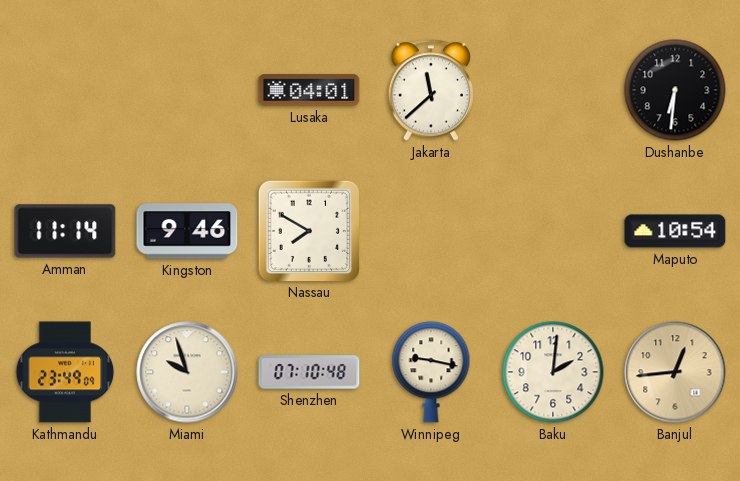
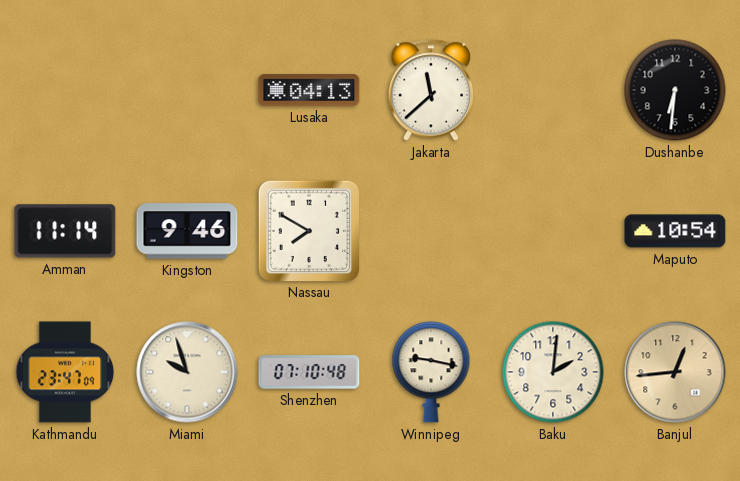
Lusaka: 04:01 -> 04:13 (309, 90)
Kathmandu: 23:49 -> 23:47 (65, 372)
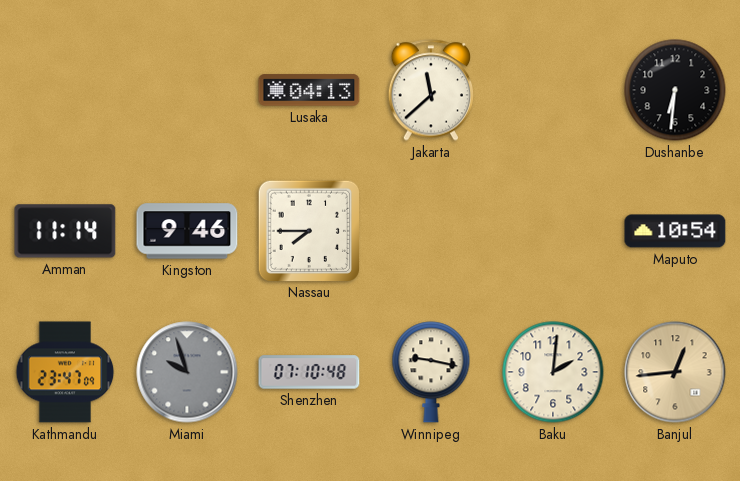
Nassau: 7:50 -> 7:45 (308, 230)
Miami dial: cream -> grey (187, 372)
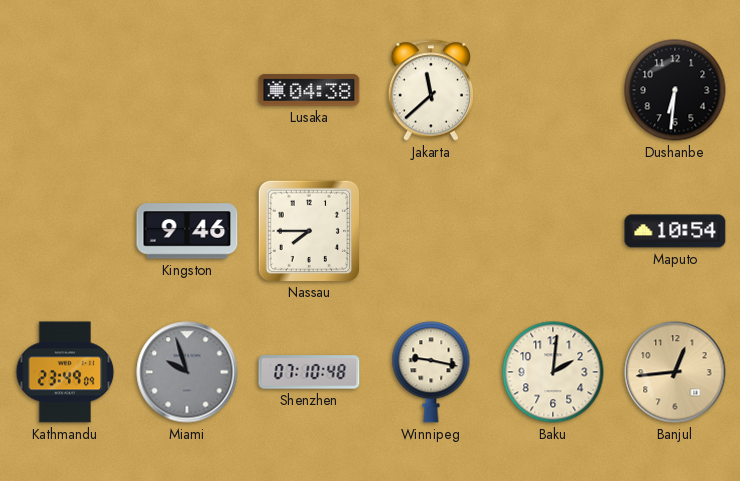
Lusaka: 04:13 -> 04:38 (309, 90)
Amman: 11:14 -> none (65, 231)
Kathmandu: 23:47 -> 23:49 (65, 372)
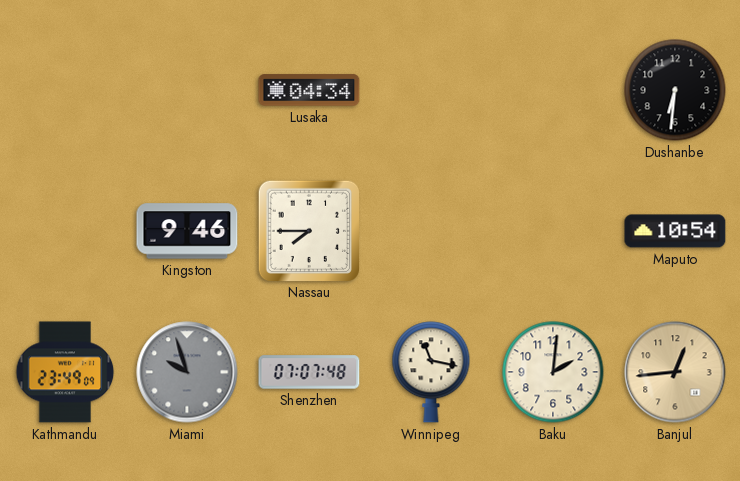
Lusaka: 04:38 -> 04:34 (309, 90)
Jakarta: 11:38 -> none (430, 90)
Shenzhen: 07:10 -> 07:07 (309, 372)
Winnipeg: 9:17 -> 11:17 (431, 372)
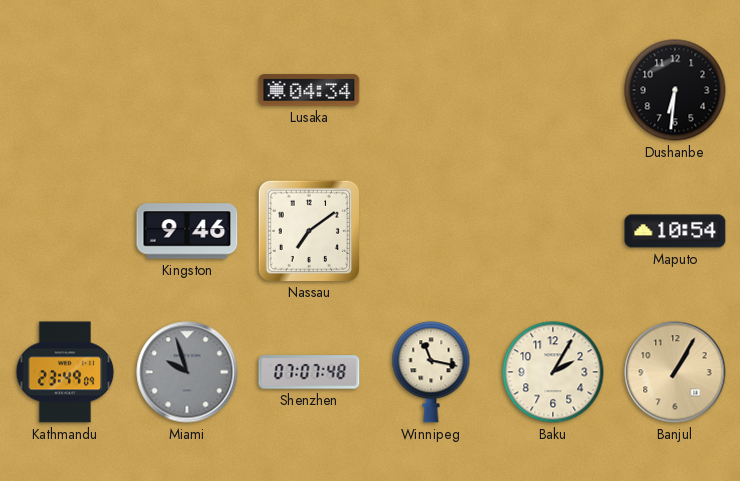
Nassau: 7:45 -> 7:09 (308, 230)
Baku: 2:01 -> 2:05 (553, 372)
Banjul: 12:44 -> 1:05 (675, 372)
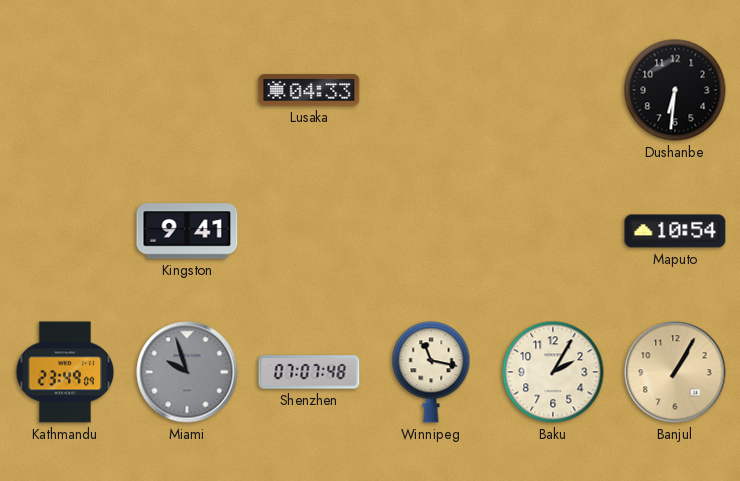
Lusaka: 04:34 -> 04:33 (309, 90)
Kingston: 9:46 -> 9:41 (187, 231)
Nassau: 7:09 -> none (308, 230)
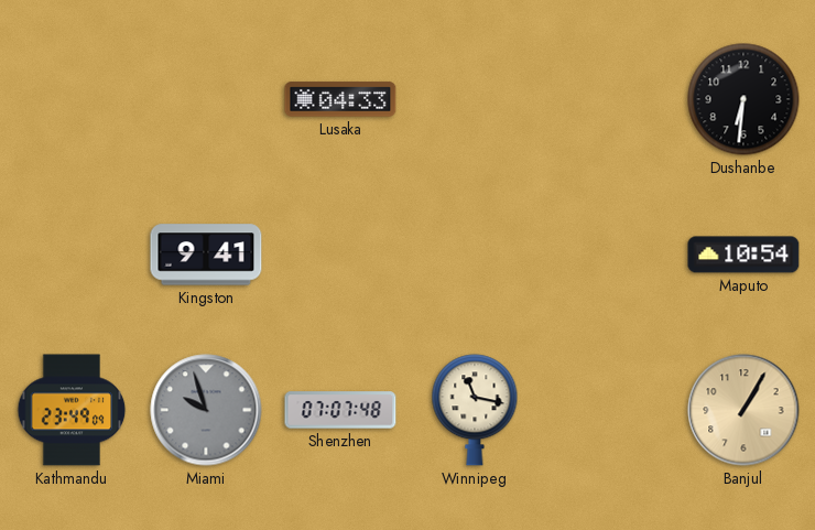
Baku: 2:05 -> none (553, 372)
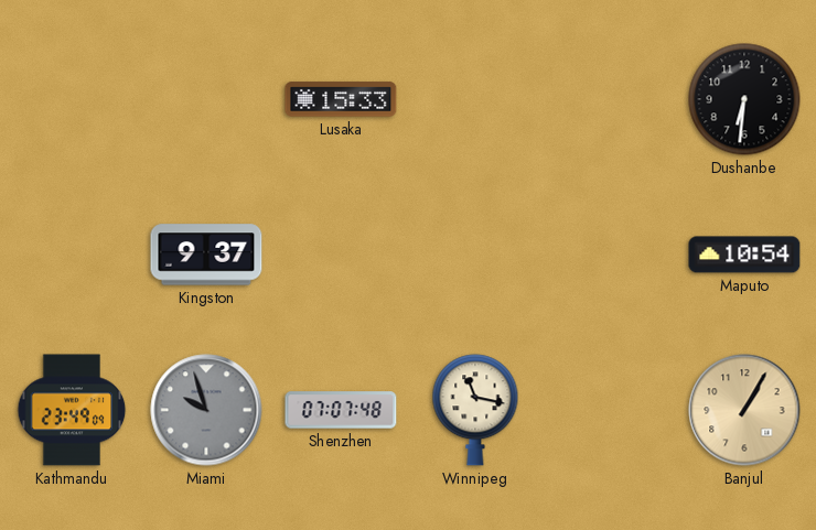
Lusaka: 04:33 -> 15:33 (341, 99)
Kingston: 9:41 -> 9:37 (206, 255)
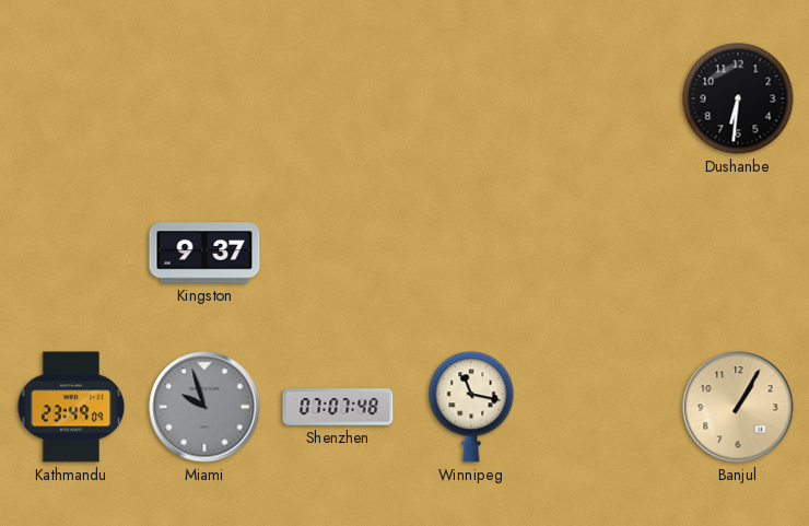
Lusaka: 15:33 -> none (341, 99)
Maputo: 10:54 -> none (744, 255)
